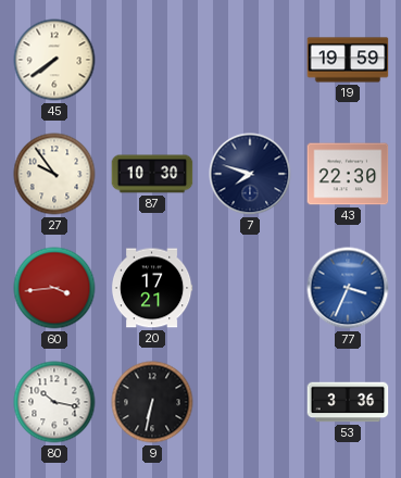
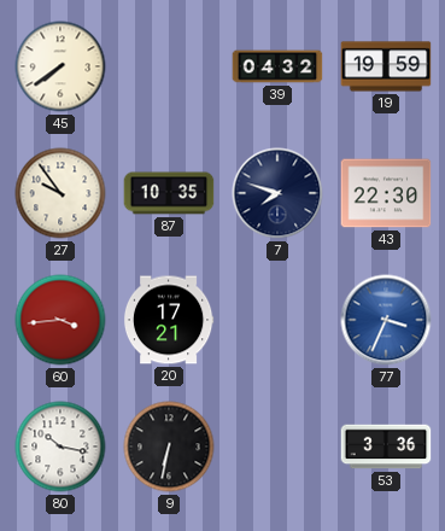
39: none -> 04:32 (277, 66)
87: 10:30 -> 10:35 (169, 193)
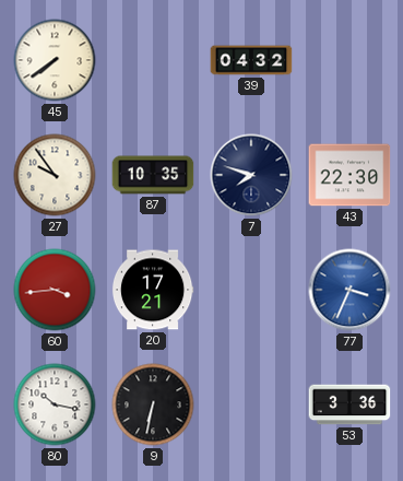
19: 19:59 -> none (386, 66)
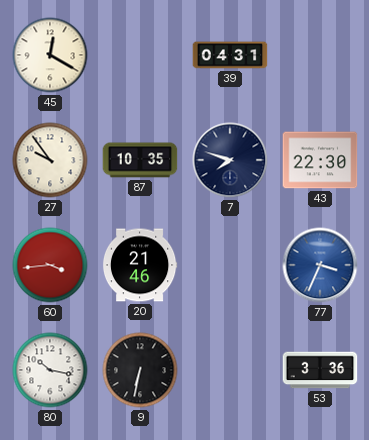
45: 7:39 -> 12:20 (50, 55)
39: 04:32 -> 04:31 (230, 55)
20: 17:21 -> 21:46 (140, 265)
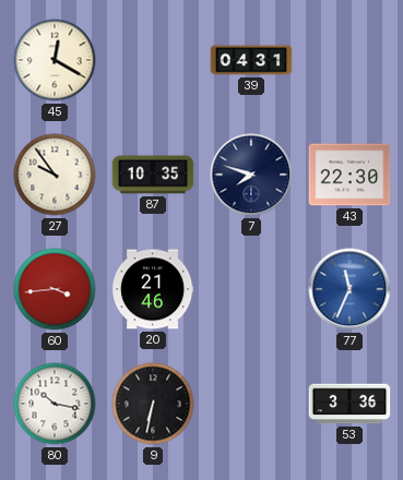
77: 3:34 -> 11:34 (349, 289)
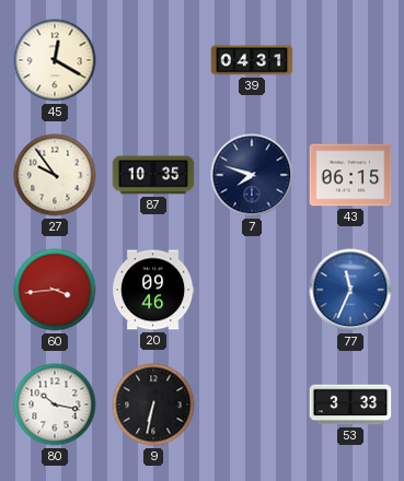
43: 22:30 -> 06:15 (350, 175)
20: 21:46 -> 09:46 (153, 290)
53: 3:36 -> 3:33 (350, 404)
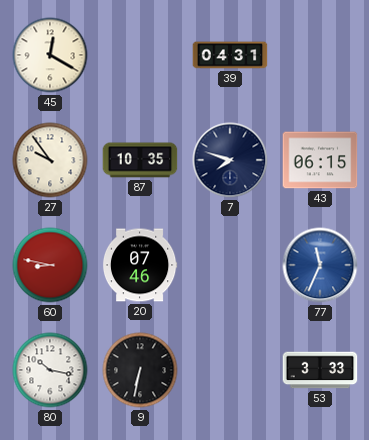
60: 3:44 -> 8:47 (50, 265)
20: 09:46 -> 07:46 (140, 265)
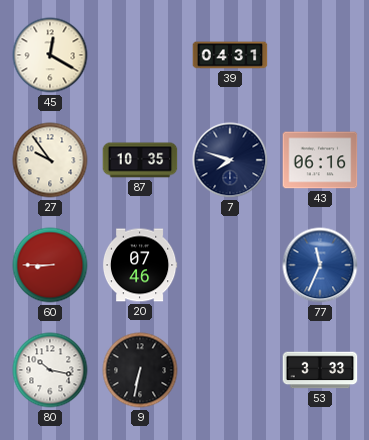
43: 06:15 -> 06:16 (320, 160)
60: 8:47 -> 8:45 (50, 265)
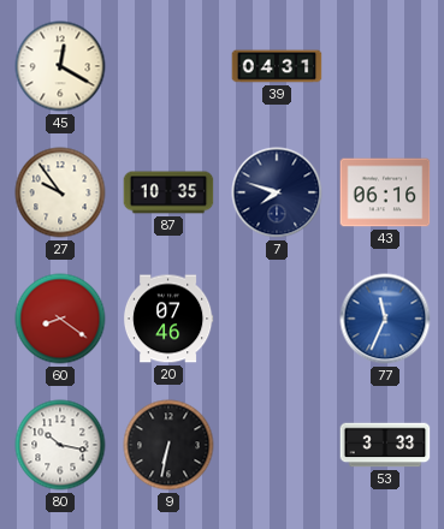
60: 8:45 -> 8:21 (60, 319)
